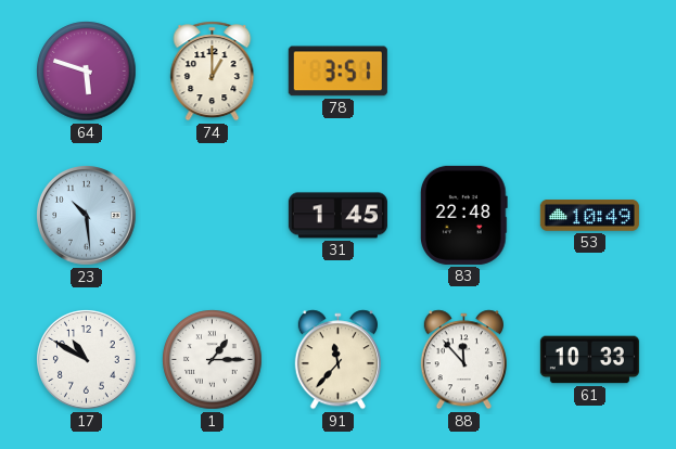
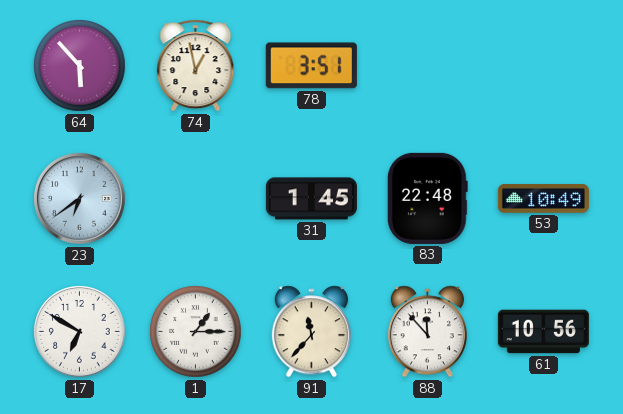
64: 5:48 -> 5:53 (80, 66)
74: 1:00 -> 12:58 (196, 66)
23: 10:29 -> 6:39 (80, 199)
17: 10:50 -> 6:50 (80, 332)
61: 10:33 -> 10:56 (543, 332)
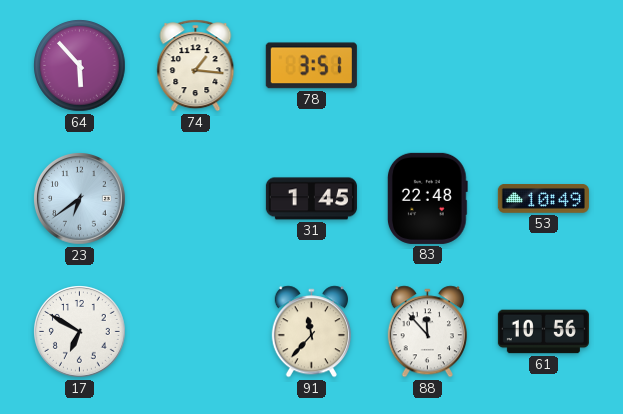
74: 12:58 -> 1:16 (196, 66)
1: 1:15 -> none (196, 332)
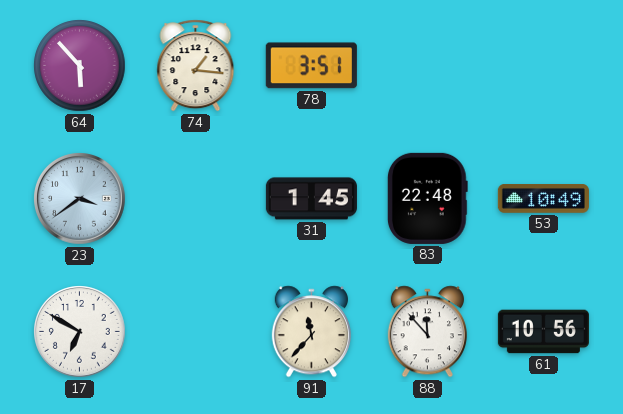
23: 6:39 -> 3:39 (80, 199)
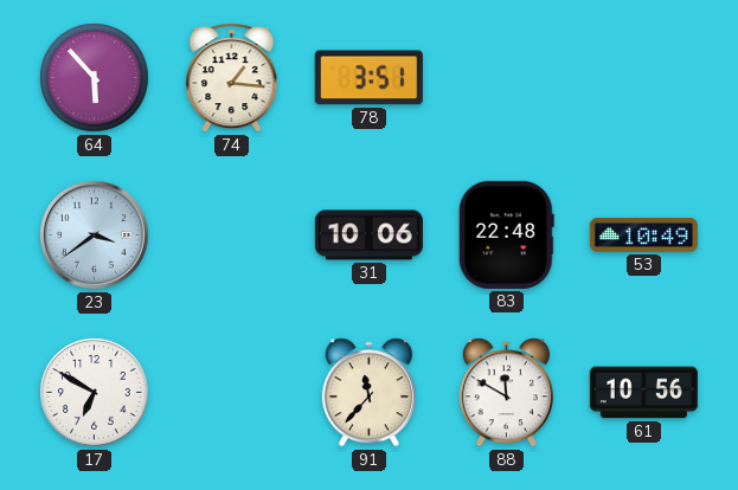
31: 1:45 -> 10:06 (368, 236)
88: 11:53 -> 11:50 (506, 393)
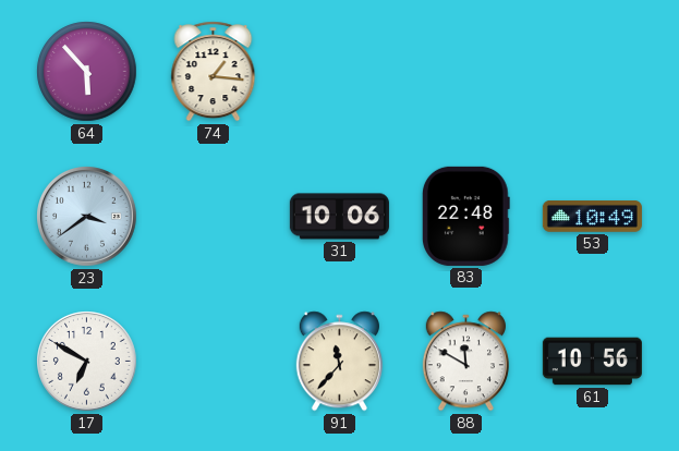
78: 3:51 -> none (368, 78)
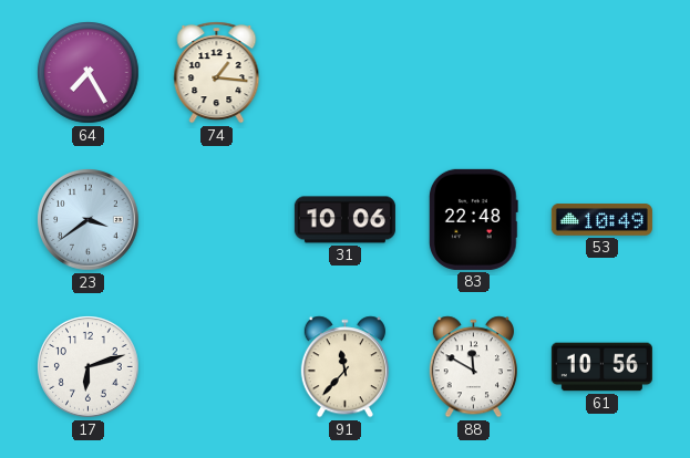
64: 5:53 -> 7:25 (89, 73)
17: 6:50 -> 6:12 (89, 367)
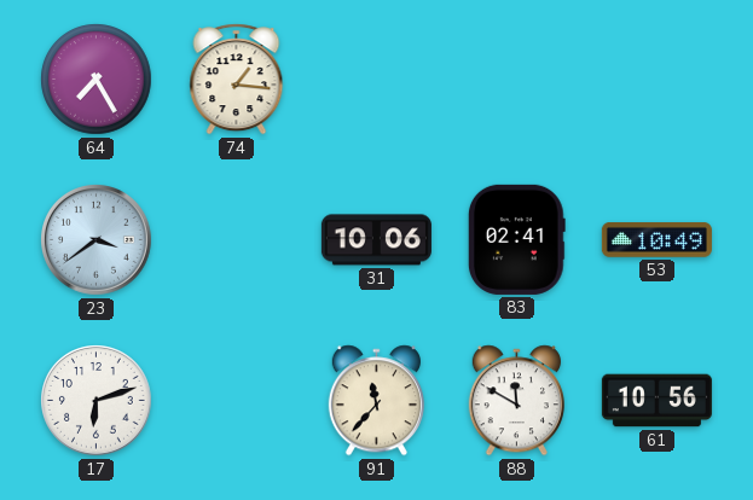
83: 22:48 -> 02:41 (516, 239)
